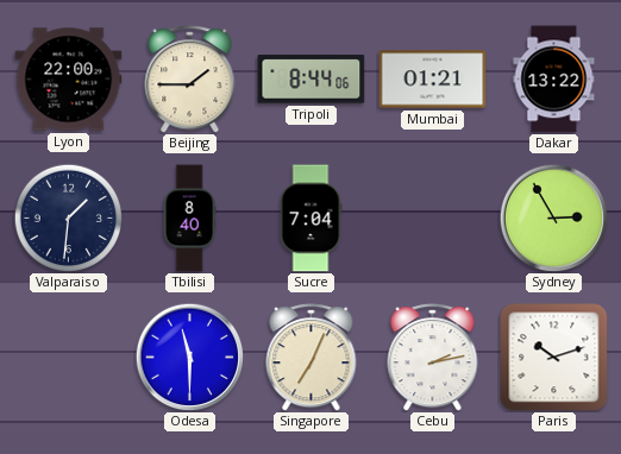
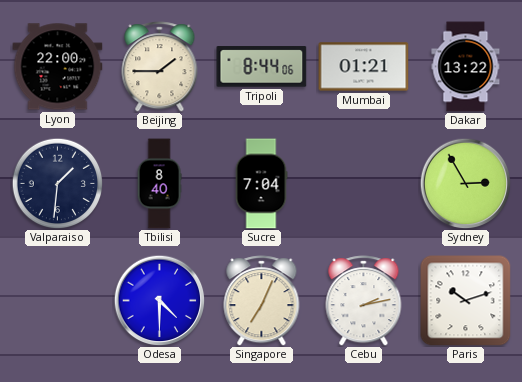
Odesa: 11:30 -> 4:30 (159, 300)
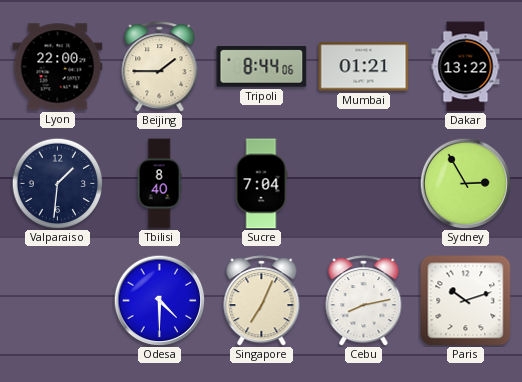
Cebu: 2:13 -> 8:13 (364, 301)
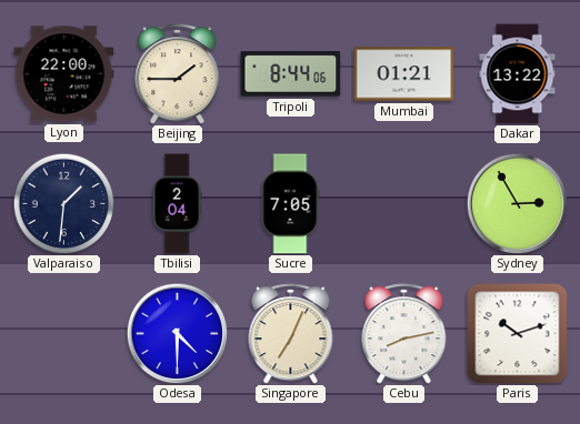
Tbilisi: 8:40 -> 2:04 (177, 204)
Sucre: 7:04 -> 7:05 (290, 204)
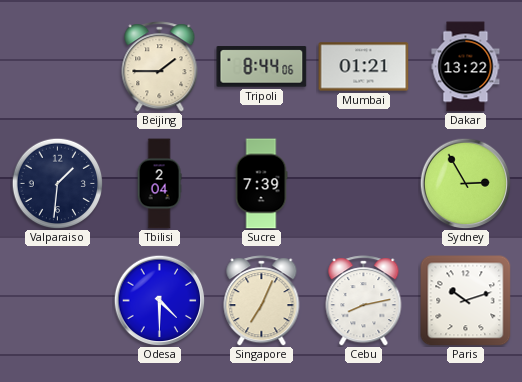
Lyon: 22:00 -> none (64, 74)
Sucre: 7:05 -> 7:39 (261, 184)
